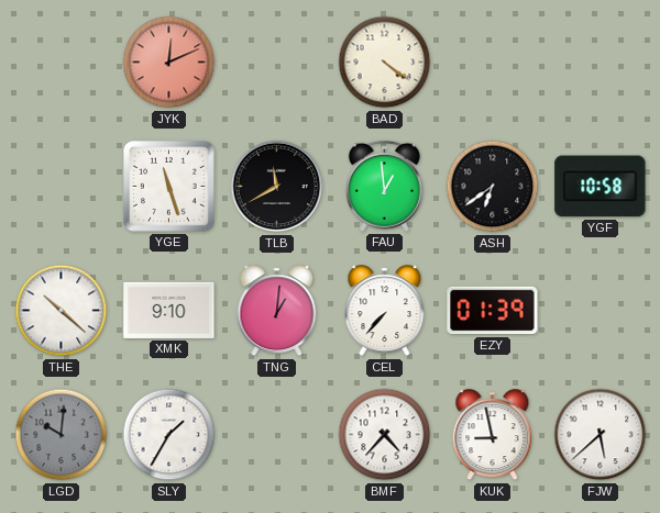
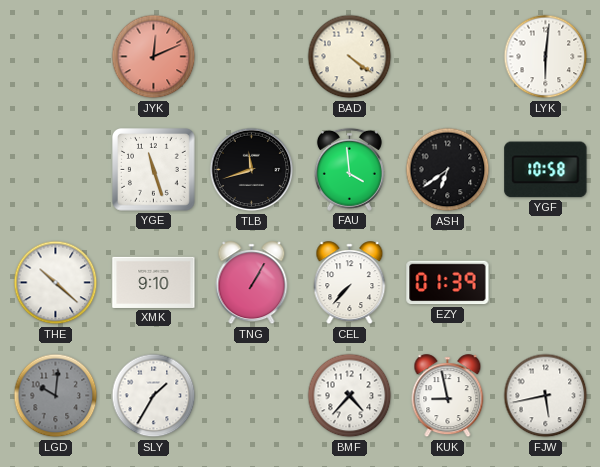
LYK: none -> 6:01 (546, 57)
TLB: 11:40 -> 11:42 (252, 170)
FAU: 12:59 -> 3:59 (349, 169)
TNG: 1:01 -> 1:05 (252, 283)
FJW: 5:38 -> 5:43 (546, 396)
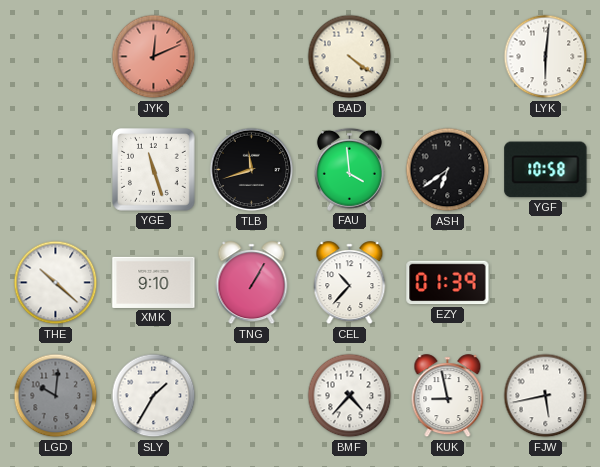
CEL: 7:37 -> 10:37 (350, 283)
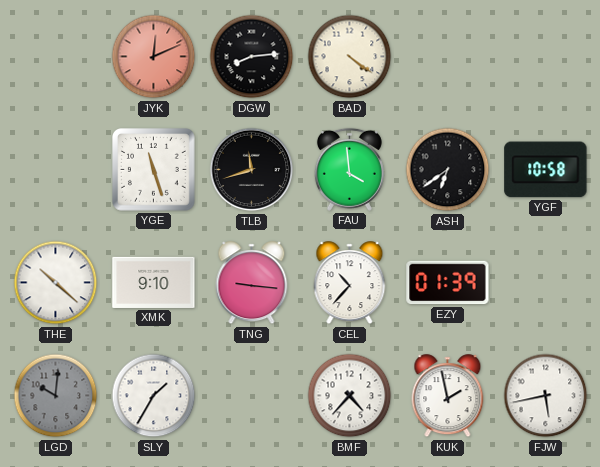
DGW: none -> 8:14 (252, 57)
LYK: 6:01 -> none (546, 57)
TNG: 1:05 -> 9:16 (252, 283)
KUK: 8:58 -> 1:58 (448, 396)
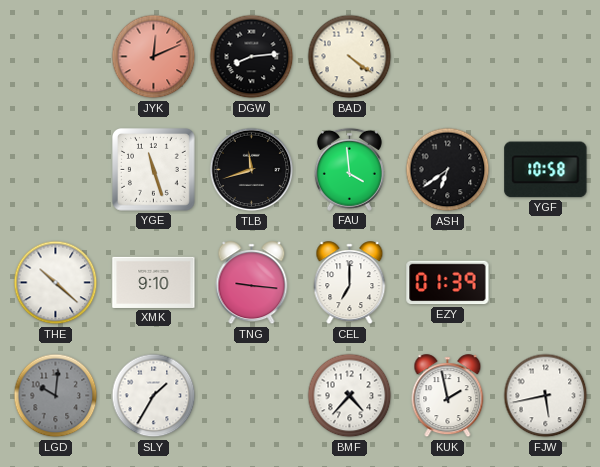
CEL: 10:37 -> 7:00 (350, 283)
